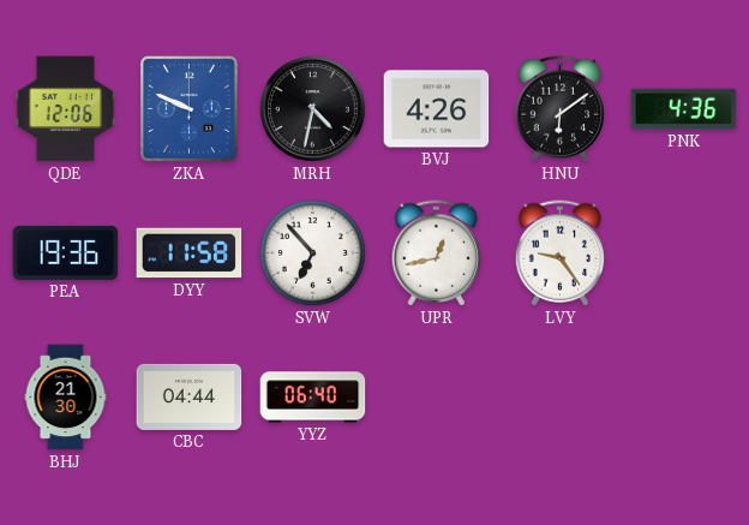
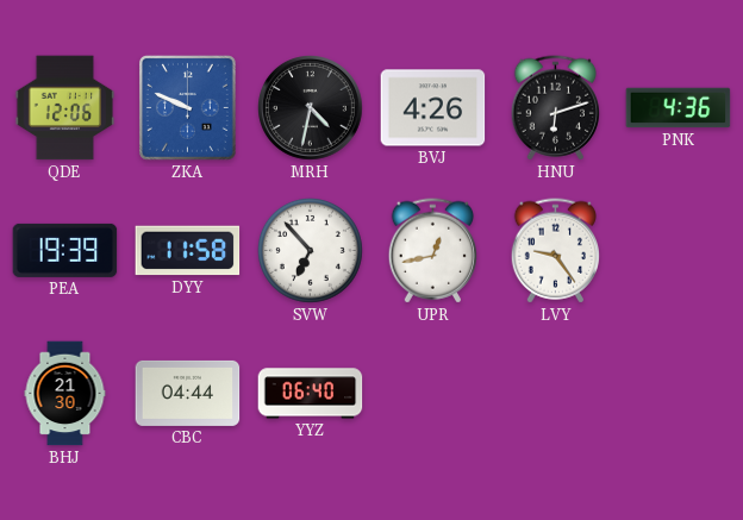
HNU: 6:09 -> 6:12 (555, 108)
PEA: 19:36 -> 19:39 (65, 250)
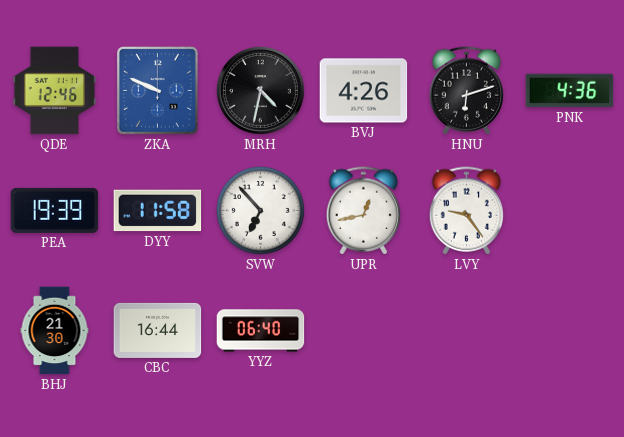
QDE: 12:06 -> 12:46 (55, 91)
CBC: 04:44 -> 16:44 (158, 330)
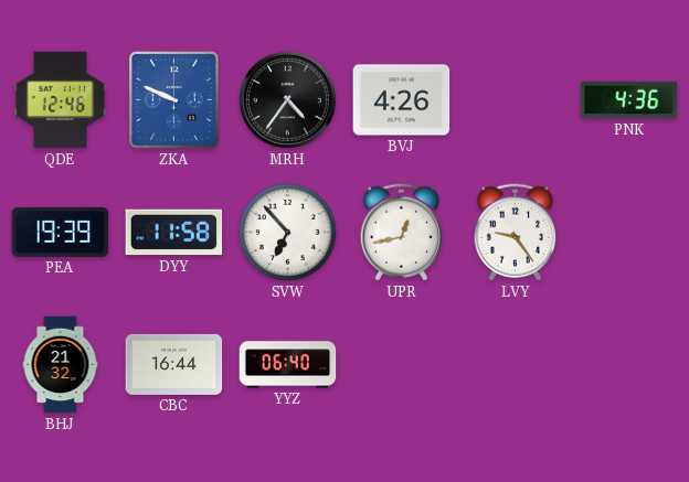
MRH: 4:32 -> 4:36 (288, 100)
HNU: 6:12 -> none (466, 91)
BHJ: 21:30 -> 21:32 (61, 365)
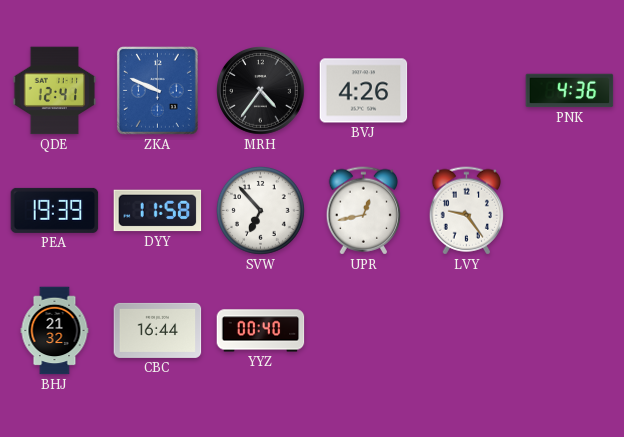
QDE: 12:46 -> 12:41 (55, 91)
YYZ: 06:40 -> 00:40 (261, 331)
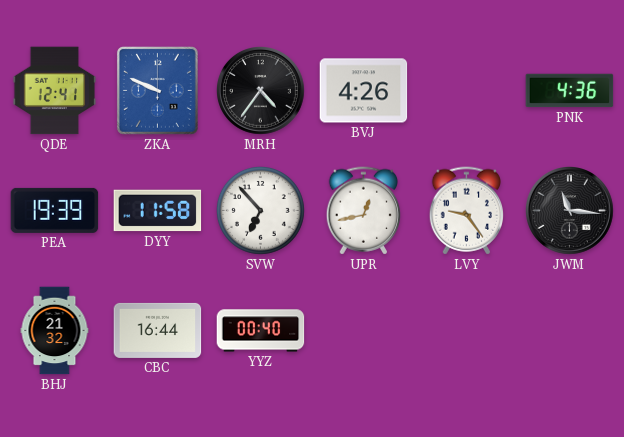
JWM: none -> 11:16 (570, 211)
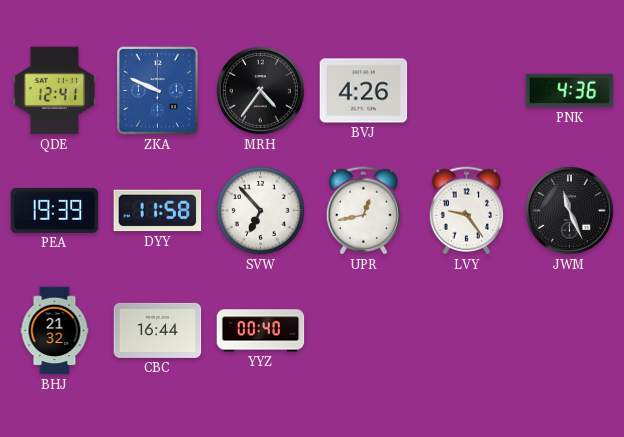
JWM: 11:16 -> 11:26 (570, 211)
